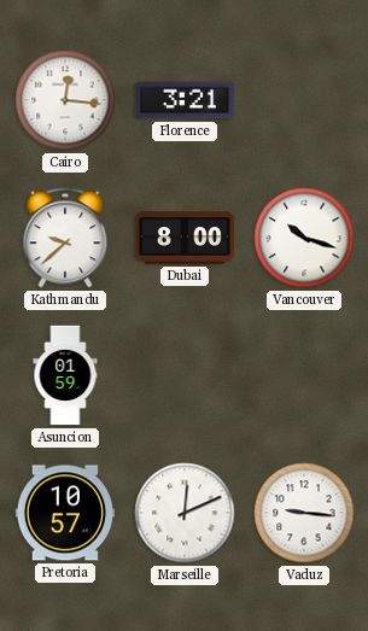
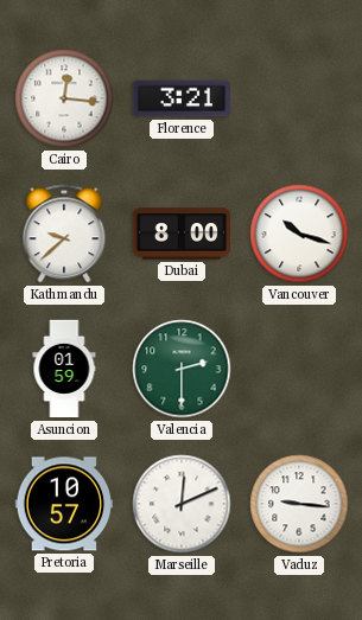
Valencia: none -> 2:30 (182, 369)
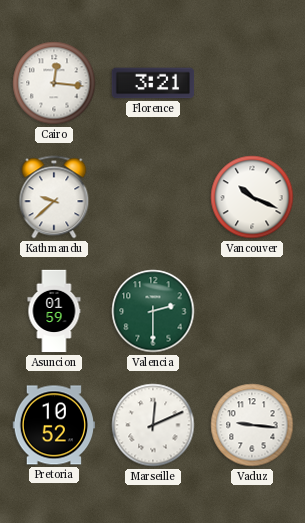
Dubai: 8:00 -> none (182, 234)
Vancouver: 10:18 -> 10:19 (252, 197)
Pretoria: 10:57 -> 10:52 (54, 425)
